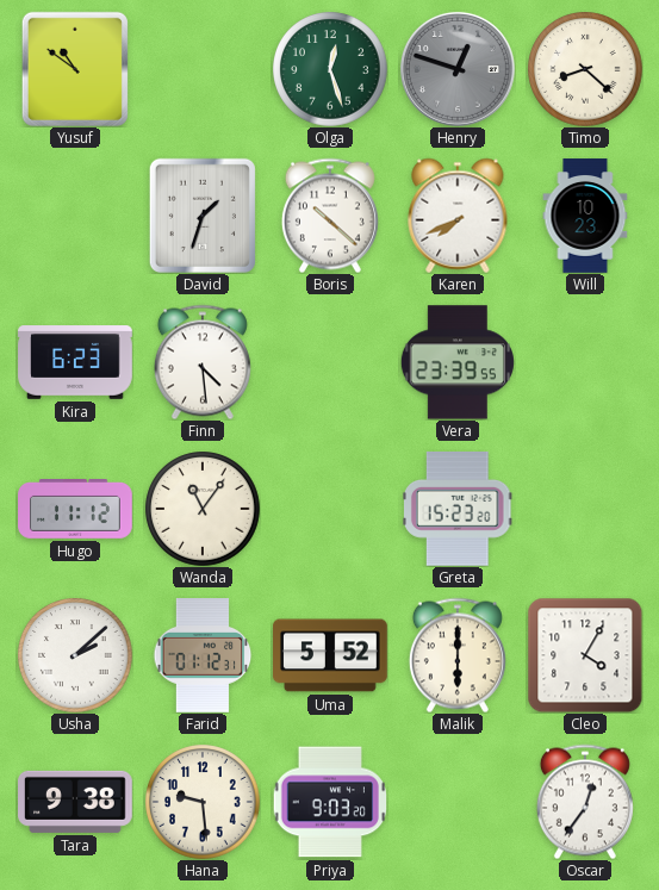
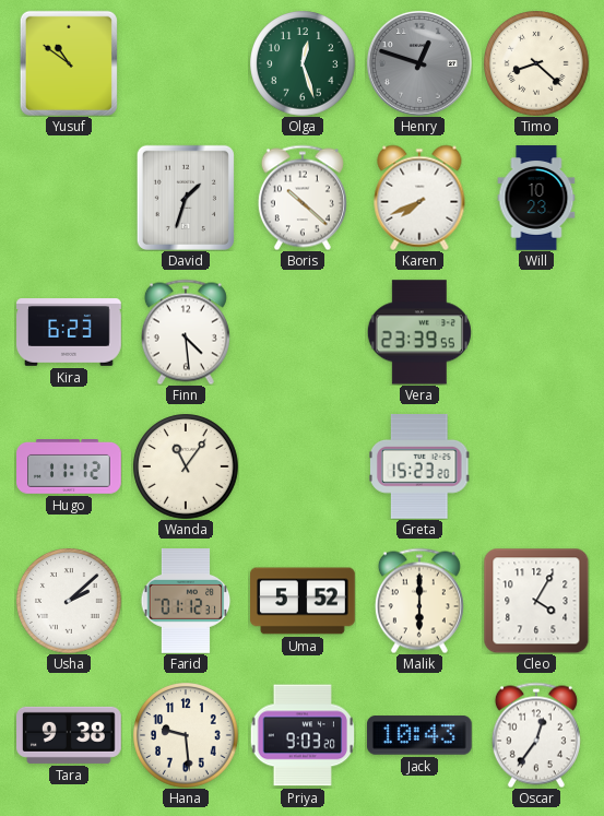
Jack: none -> 10:43 (421, 735)
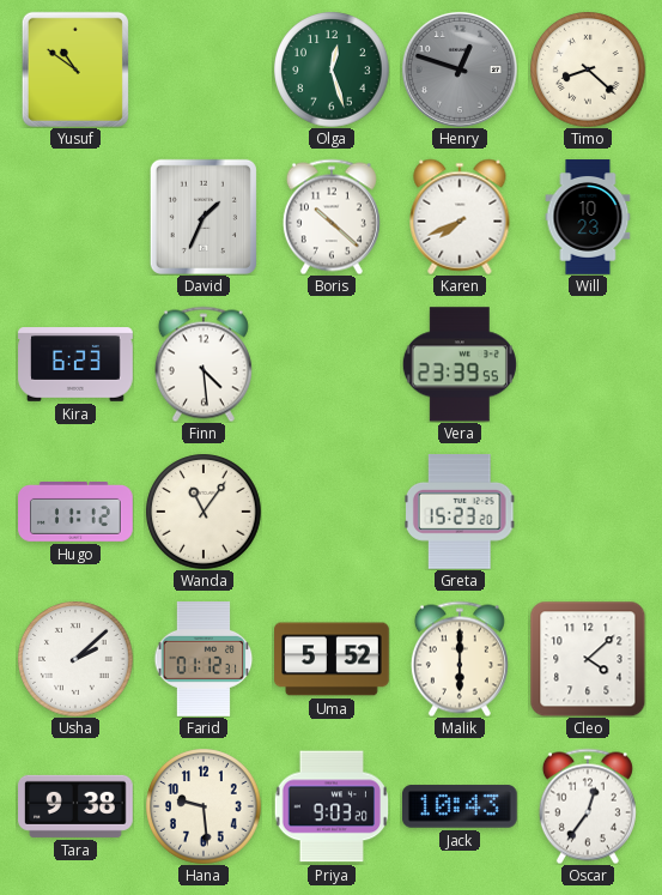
David: 1:33 -> 1:34 (204, 217)
Cleo: 4:05 -> 4:08 (588, 659)
